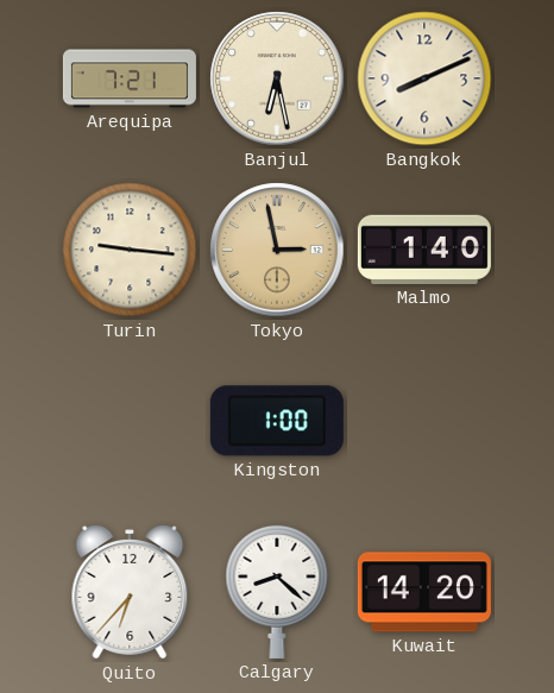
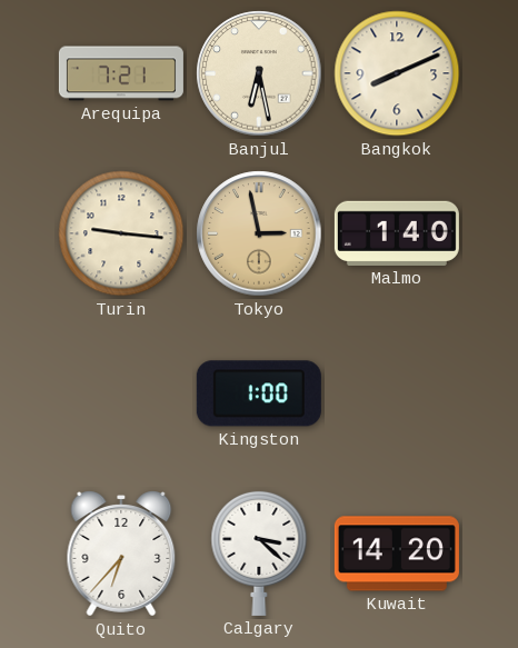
Calgary: 8:22 -> 3:22 (259, 552)
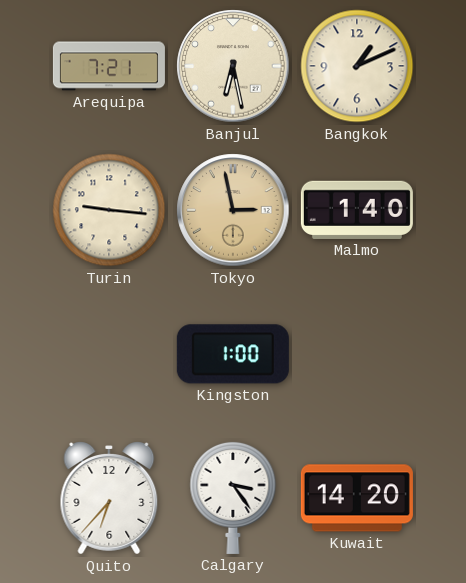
Bangkok: 8:11 -> 1:11 (357, 66)
Calgary: 3:22 -> 3:24 (233, 497)
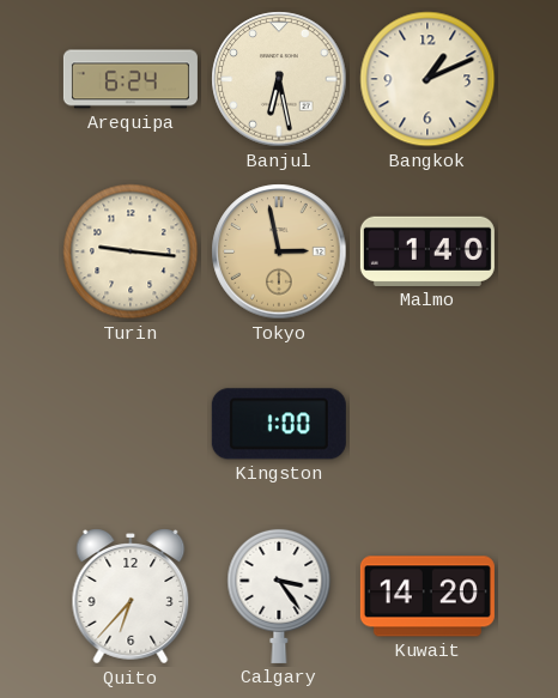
Arequipa: 7:21 -> 6:24 (131, 79)
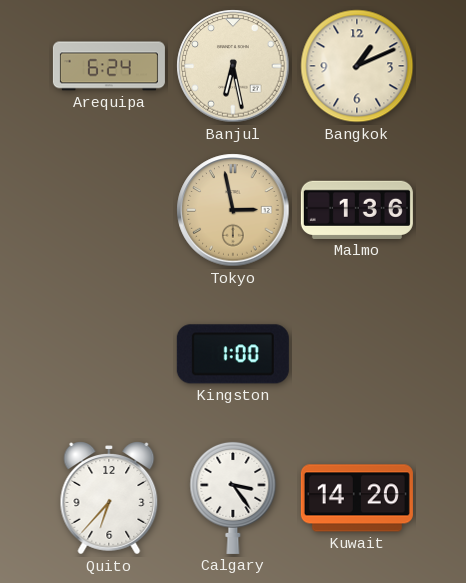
Turin: 9:16 -> none (131, 251)
Malmo: 1:40 -> 1:36 (357, 210)
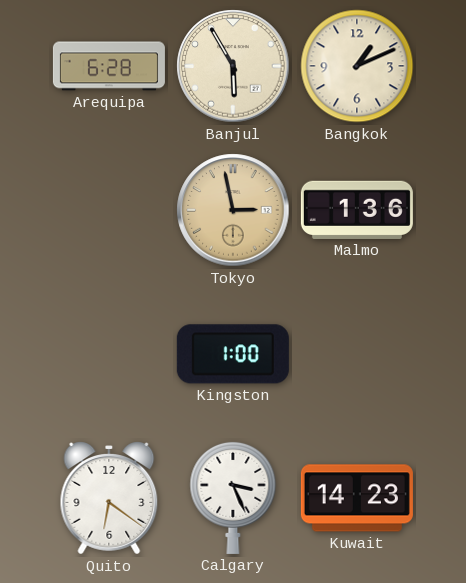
Arequipa: 6:24 -> 6:28 (109, 66)
Banjul: 6:28 -> 5:55 (233, 66)
Quito: 6:37 -> 6:21 (109, 498)
Calgary: 3:24 -> 3:26 (233, 497)
Kuwait: 14:20 -> 14:23 (357, 498)
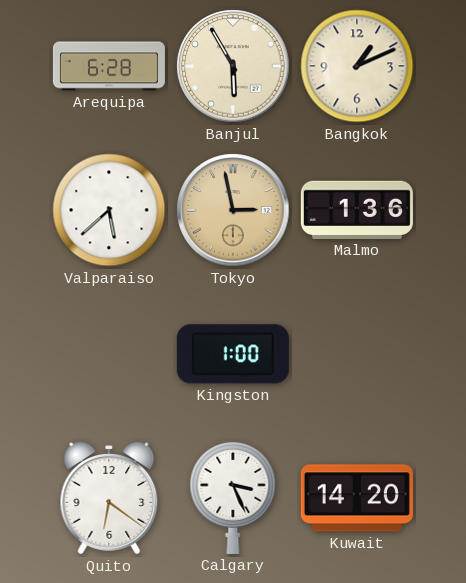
Valparaiso: none -> 5:38 (109, 210)
Kuwait: 14:23 -> 14:20 (357, 498)
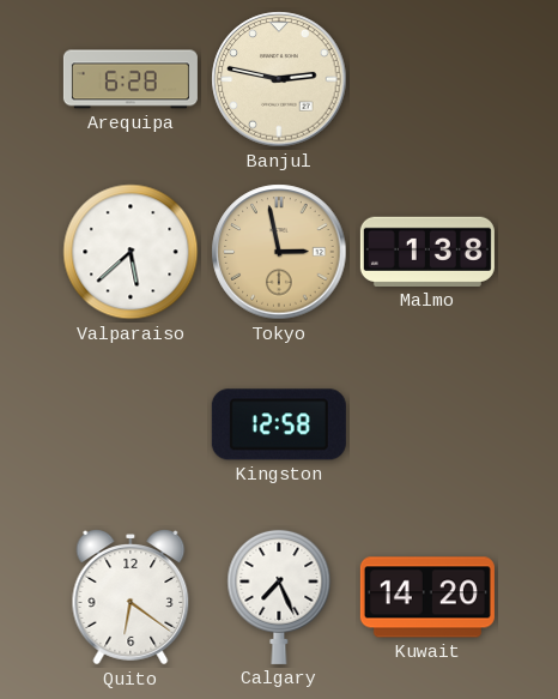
Banjul: 5:55 -> 2:47 (279, 79)
Bangkok: 1:11 -> none (357, 66)
Malmo: 1:36 -> 1:38 (427, 252)
Kingston: 1:00 -> 12:58 (279, 424)
Calgary: 3:26 -> 7:26 (279, 596)
